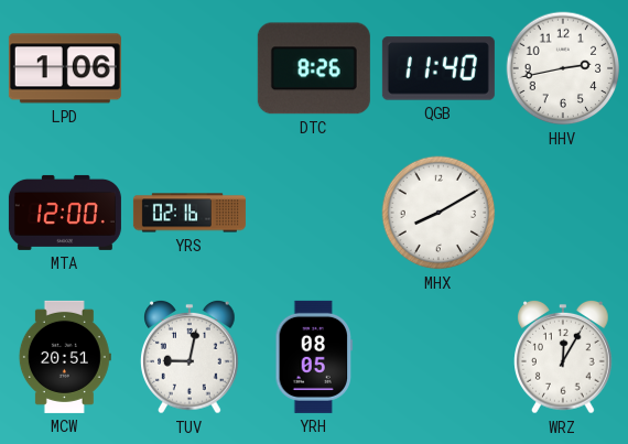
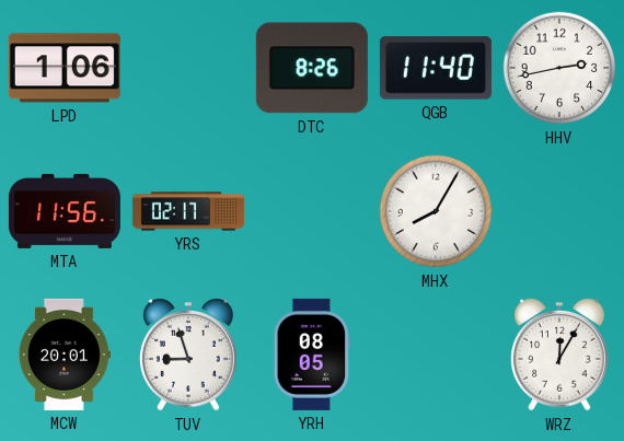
MTA: 12:00 -> 11:56 (65, 211)
YRS: 02:16 -> 02:17 (188, 211)
MHX: 8:10 -> 8:05 (436, 211)
MCW: 20:51 -> 20:01 (65, 355)
TUV: 9:02 -> 8:57 (189, 355)
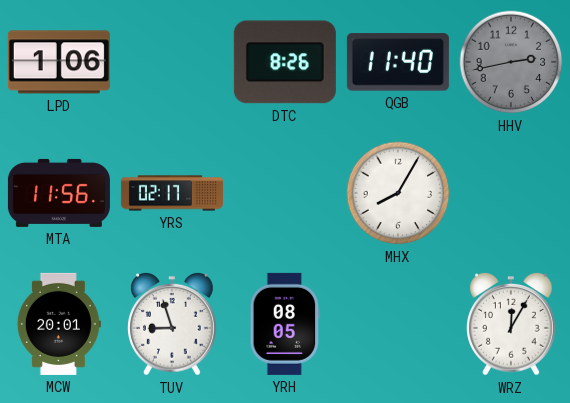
HHV dial: white -> grey (511, 62)
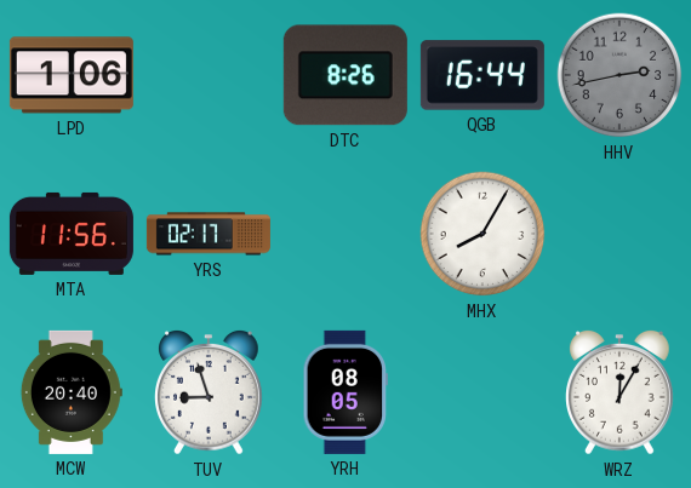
QGB: 11:40 -> 16:44 (482, 75)
MCW: 20:01 -> 20:40 (72, 392)
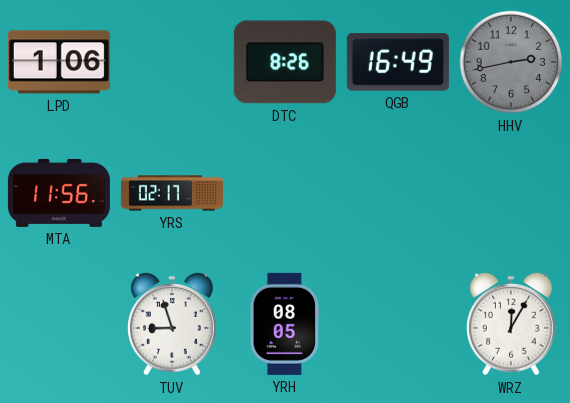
QGB: 16:44 -> 16:49 (398, 62)
MHX: 8:05 -> none (482, 234)
MCW: 20:40 -> none (72, 392)
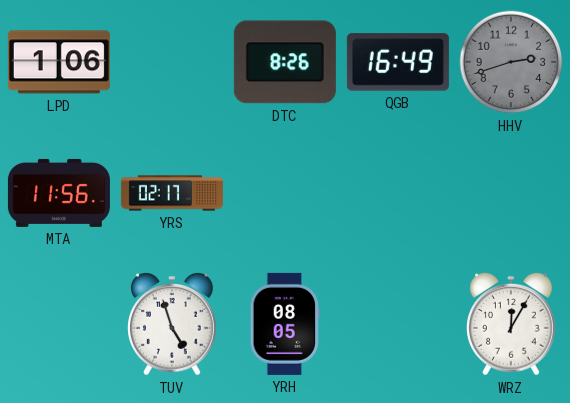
HHV: 2:43 -> 2:42 (511, 62)
TUV: 8:57 -> 4:57 (173, 324)
